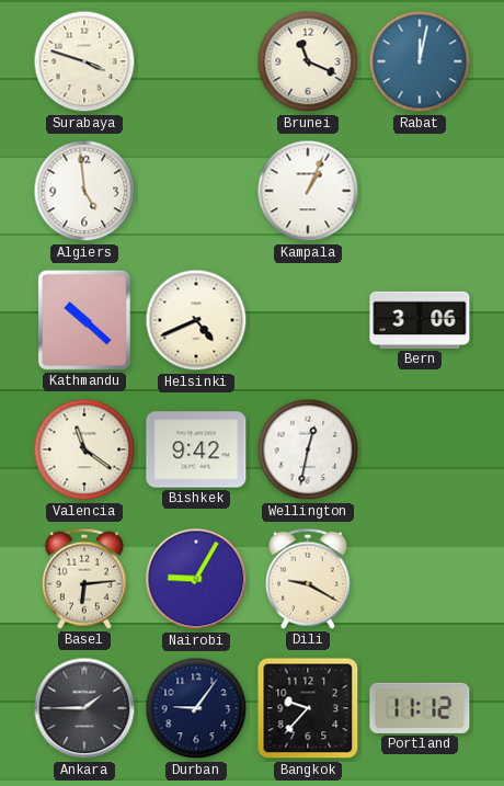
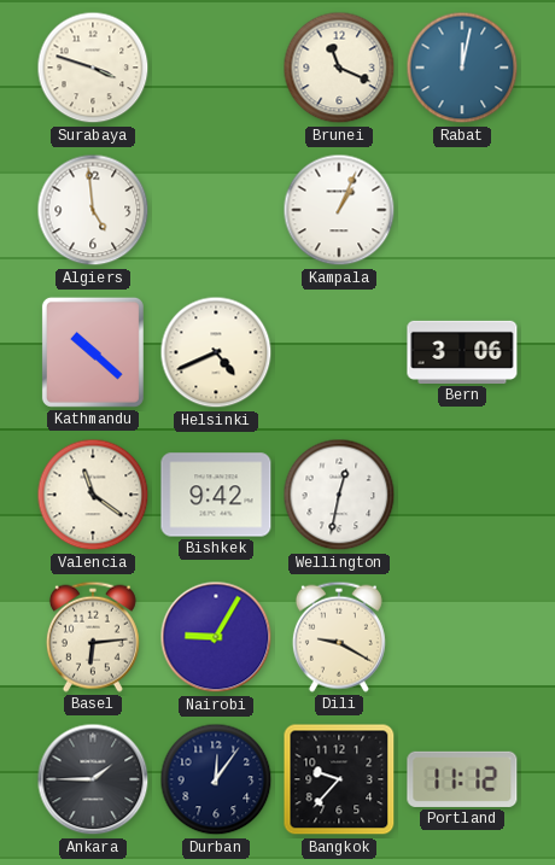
Durban: 9:06 -> 12:06 (216, 779)
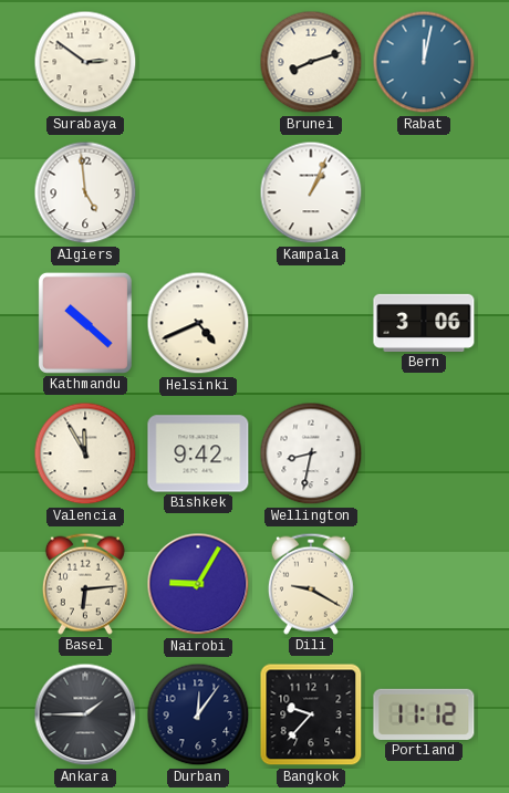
Surabaya: 3:48 -> 2:51 (85, 62)
Brunei: 11:19 -> 8:12 (311, 62)
Valencia: 11:21 -> 11:55 (85, 453)
Wellington: 12:32 -> 8:32 (311, 453)
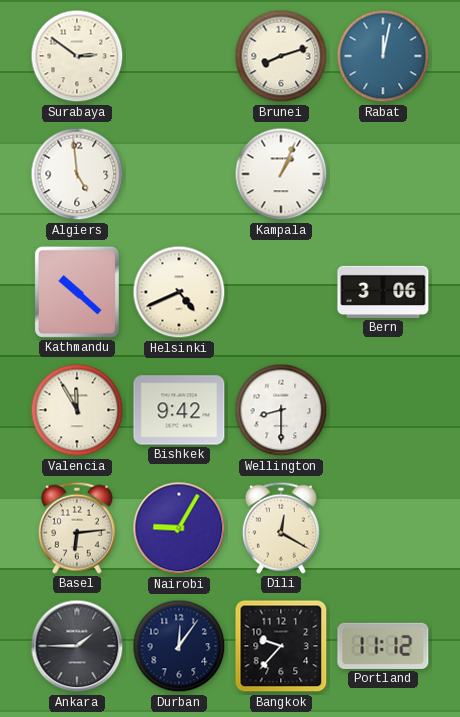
Wellington: 8:32 -> 8:30 (281, 410)
Dili: 9:20 -> 12:20 (281, 528)
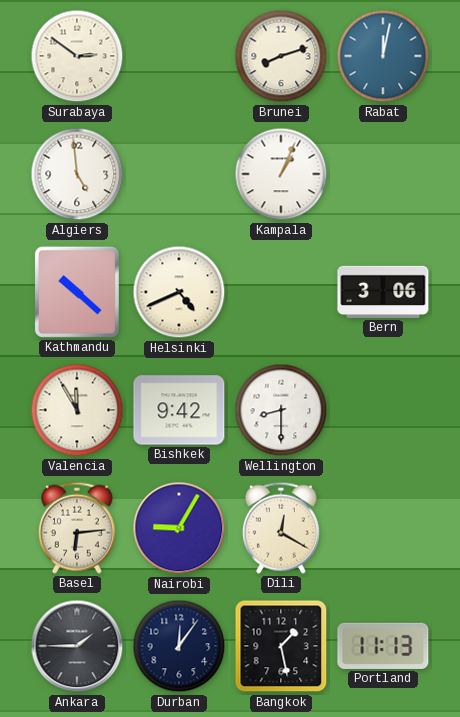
Bangkok: 9:37 -> 1:28 (281, 646)
Portland: 11:12 -> 11:13 (383, 646)
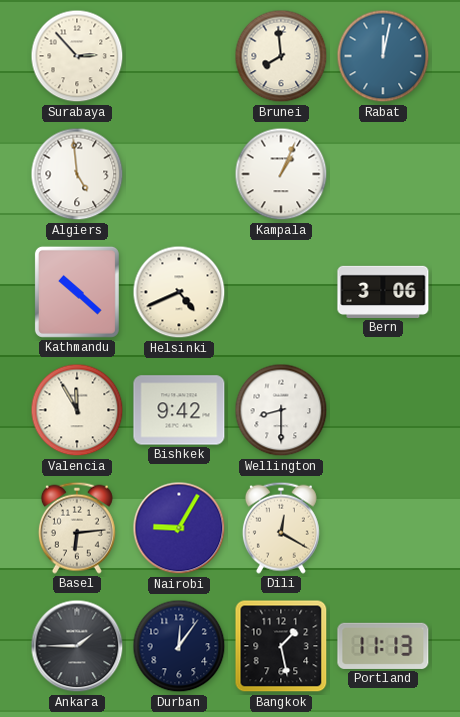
Surabaya: 2:51 -> 2:53 (77, 56)
Brunei: 8:12 -> 7:59 (281, 56)
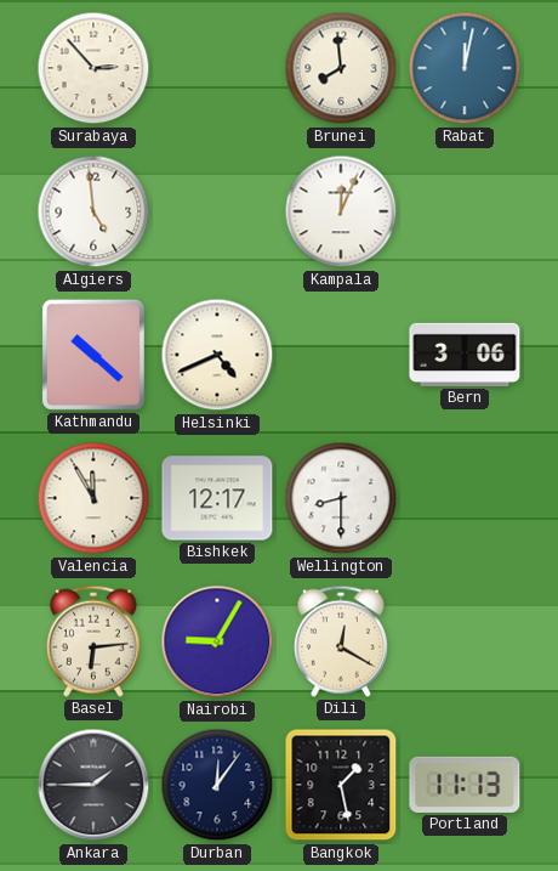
Kampala: 1:04 -> 12:04 (341, 211)
Bishkek: 9:42 -> 12:17 (217, 498)
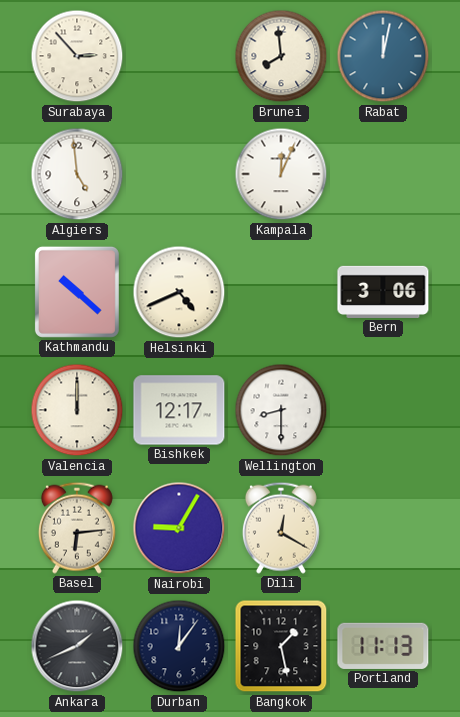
Valencia: 11:55 -> 12:00 (77, 410)
Ankara: 1:45 -> 1:41 (77, 646)
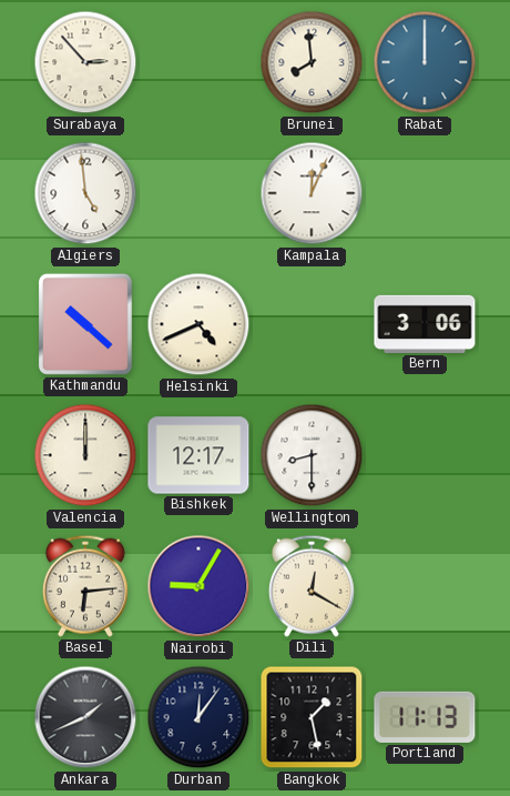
Rabat: 12:02 -> 12:00 (425, 62)
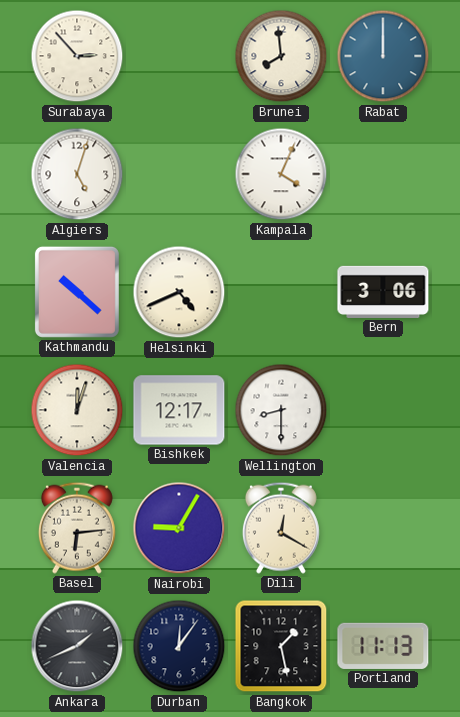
Algiers: 4:59 -> 5:03 (77, 174)
Kampala: 12:04 -> 4:04 (281, 174)
Valencia: 12:00 -> 12:03 (77, 410)
